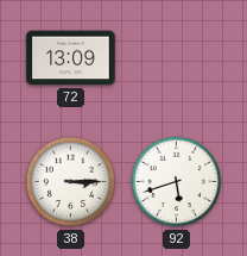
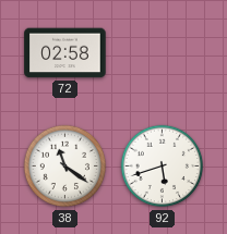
72: 13:09 -> 02:58 (65, 53)
38: 3:15 -> 11:21 (65, 167)
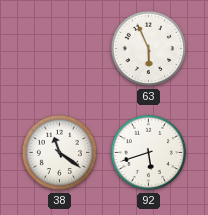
72: 02:58 -> none (65, 53)
63: none -> 5:56 (149, 49)
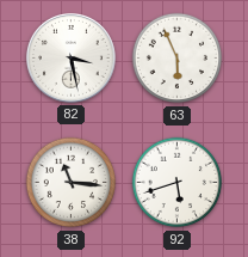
82: none -> 3:28 (70, 57)
38: 11:21 -> 11:16 (72, 183)
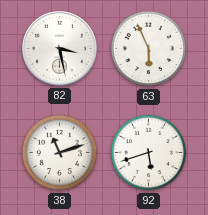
38: 11:16 -> 11:12 (60, 153)
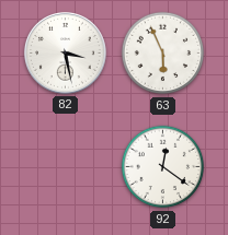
38: 11:12 -> none (60, 153)
92: 5:42 -> 12:21 (163, 167)
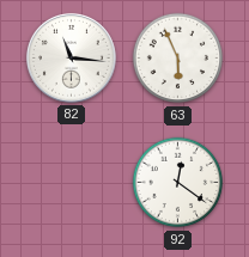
82: 3:28 -> 11:16 (71, 57)
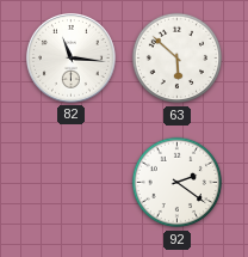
63: 5:56 -> 5:52 (178, 59)
92: 12:21 -> 2:21 (178, 183)
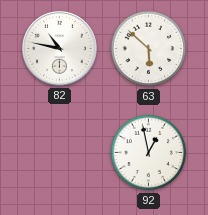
82: 11:16 -> 10:47 (59, 48)
92: 2:21 -> 12:58 (149, 153)
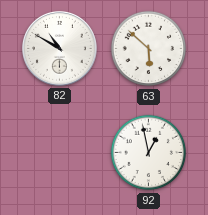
82: 10:47 -> 10:50 (59, 48)
